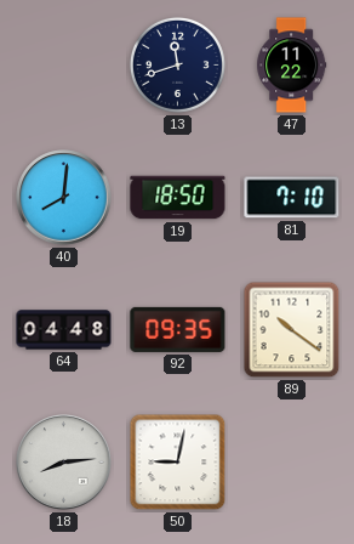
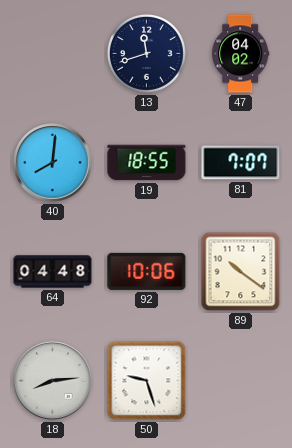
47: 11:22 -> 04:02 (241, 54)
19: 18:50 -> 18:55 (147, 163)
81: 7:10 -> 7:07 (241, 163)
92: 09:35 -> 10:06 (147, 271)
50: 9:02 -> 9:27 (147, 381)
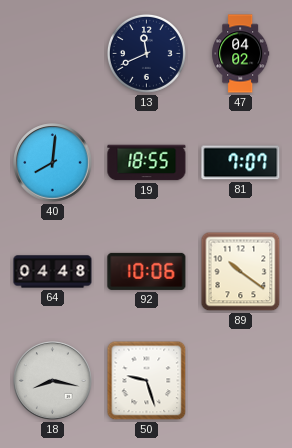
13: 11:42 -> 11:41 (146, 53)
18: 8:14 -> 8:17 (53, 381)
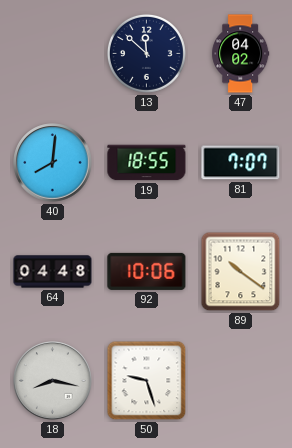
13: 11:41 -> 11:52 (146, 53)
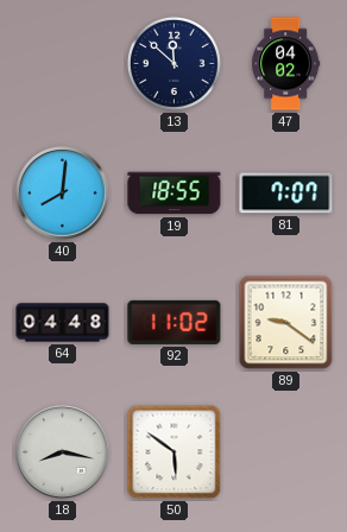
92: 10:06 -> 11:02 (175, 322)
89: 10:21 -> 9:21 (286, 323)
50: 9:27 -> 5:51 (175, 452)
